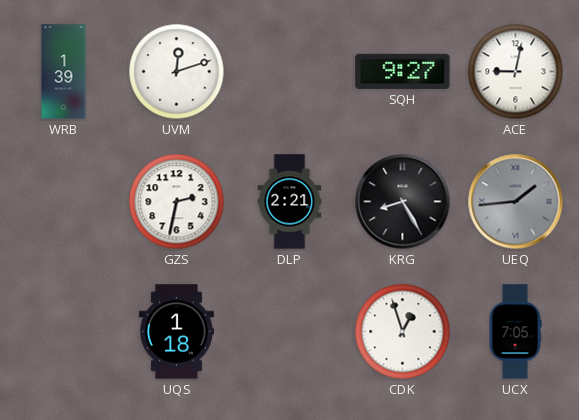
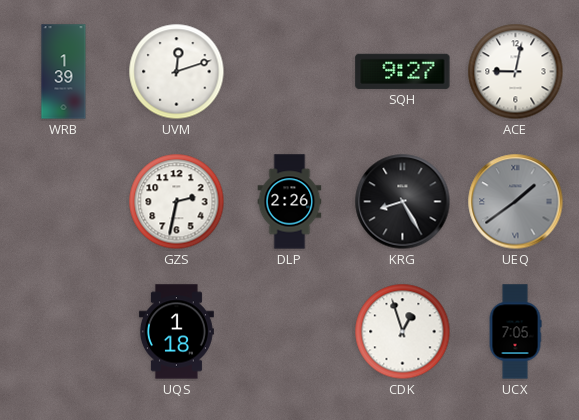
DLP: 2:21 -> 2:26 (290, 202)
UEQ: 1:44 -> 1:39 (516, 202)
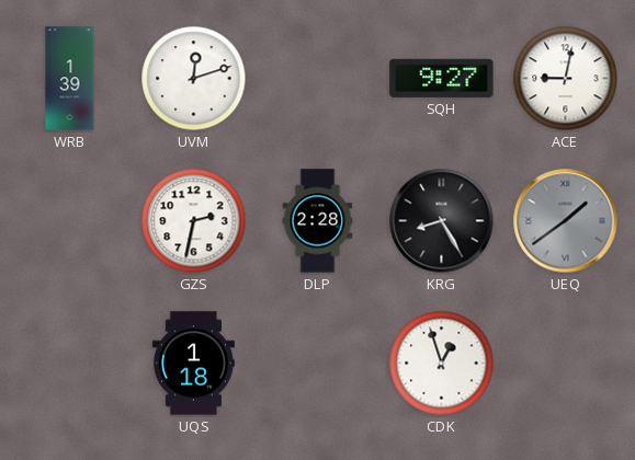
DLP: 2:26 -> 2:28 (318, 221)
UCX: 7:05 -> none (515, 332)
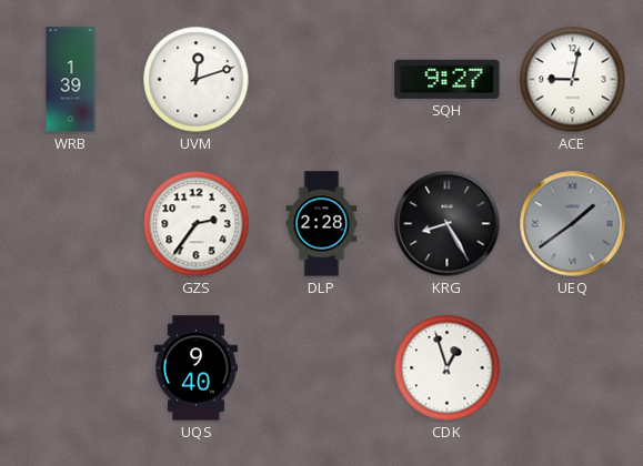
GZS: 2:32 -> 2:36 (197, 224)
UQS: 1:18 -> 9:40 (195, 368)
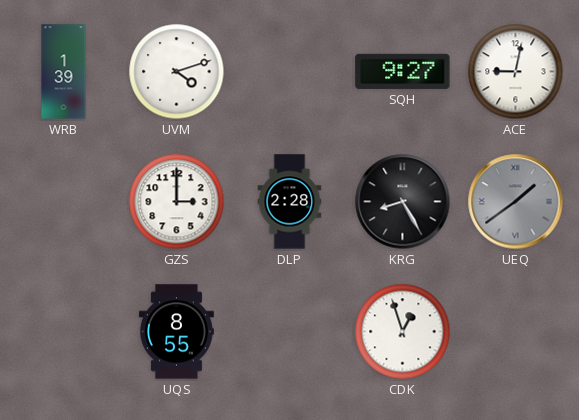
UVM: 12:12 -> 4:12 (177, 72)
GZS: 2:36 -> 3:00 (177, 202)
UQS: 9:40 -> 8:55 (176, 332)
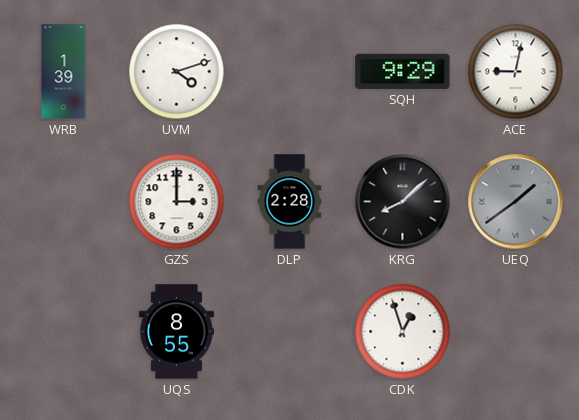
SQH: 9:27 -> 9:29 (403, 71)
KRG: 8:25 -> 8:08 (403, 202)
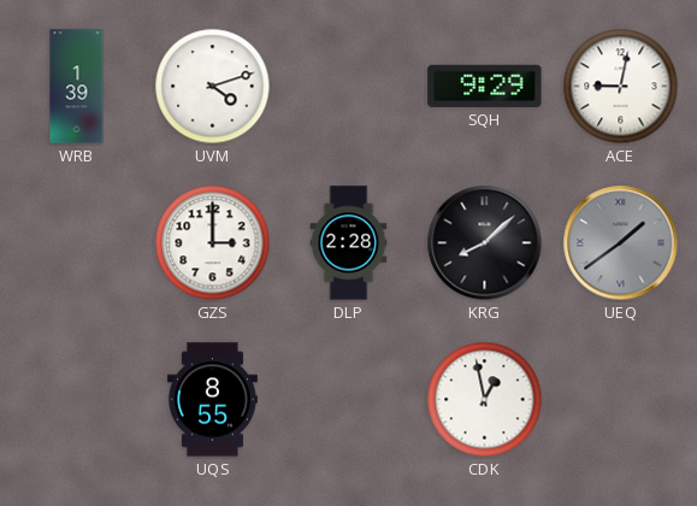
CDK: 12:57 -> 12:58 (485, 400)
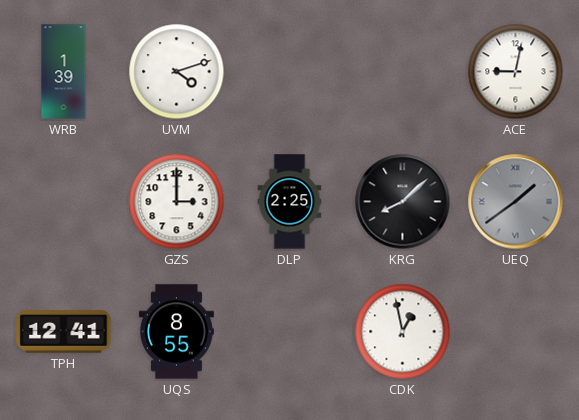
SQH: 9:29 -> none (485, 86)
DLP: 2:28 -> 2:25 (290, 202)
TPH: none -> 12:41 (64, 332)
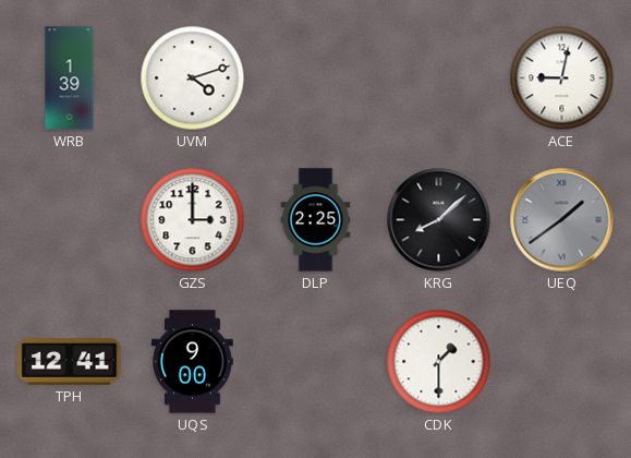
UQS: 8:55 -> 9:00 (192, 362)
CDK: 12:58 -> 1:30 (439, 362)
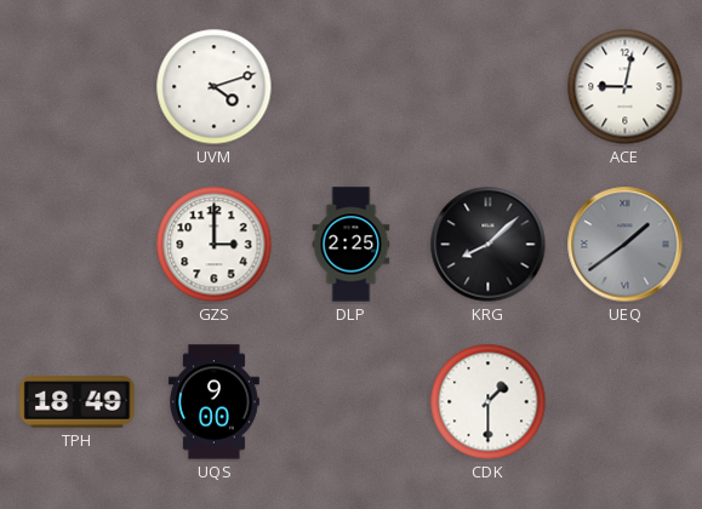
WRB: 1:39 -> none (70, 79)
TPH: 12:41 -> 18:49 (78, 402)
